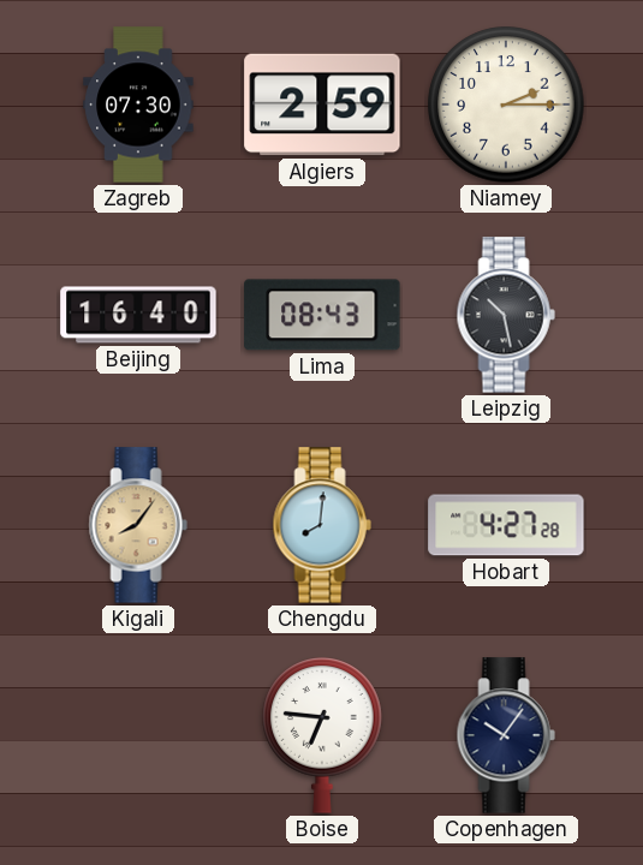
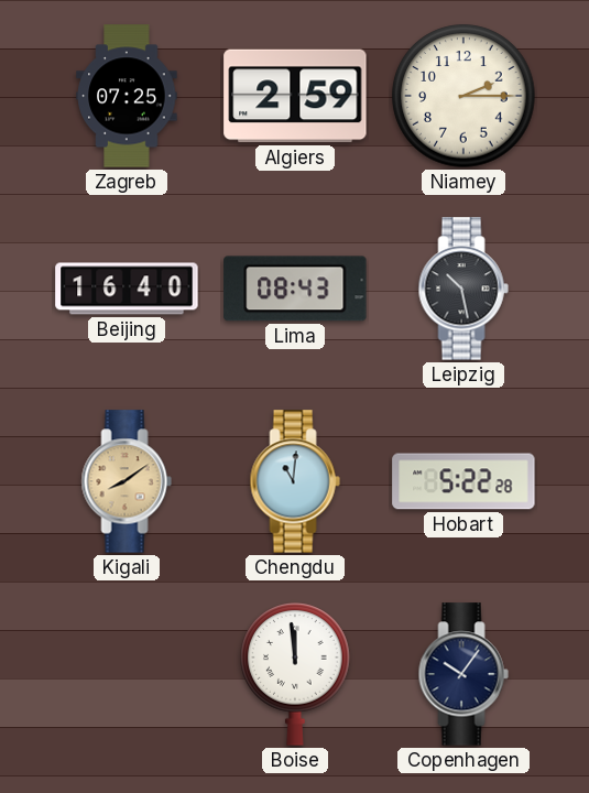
Zagreb: 07:30 -> 07:25 (127, 96)
Kigali: 8:06 -> 8:09 (127, 481)
Chengdu: 8:01 -> 11:01 (295, 481)
Hobart: 4:27 -> 5:22 (463, 481)
Boise: 6:46 -> 11:59 (295, 674)
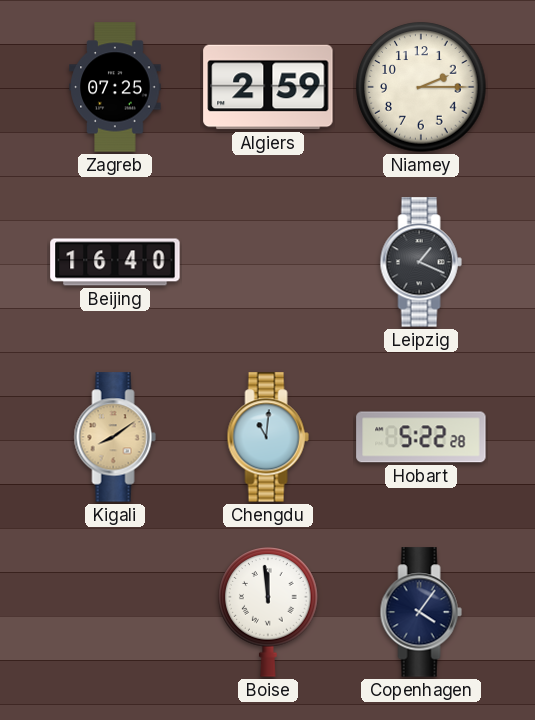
Lima: 08:43 -> none (295, 289)
Leipzig: 10:28 -> 1:19 (421, 262)
Copenhagen: 10:06 -> 4:06 (421, 612)
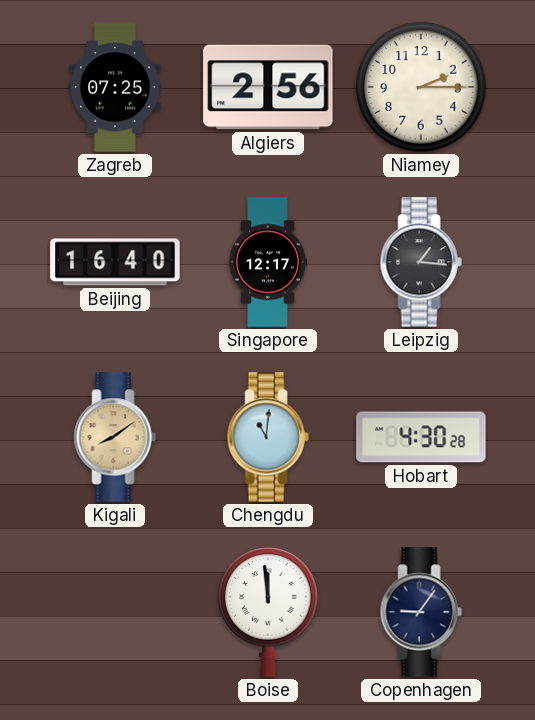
Algiers: 2:59 -> 2:56 (268, 87)
Singapore: none -> 12:17 (268, 262)
Leipzig: 1:19 -> 1:16 (421, 262)
Hobart: 5:22 -> 4:30 (421, 437)
Copenhagen: 4:06 -> 9:06 (421, 612)
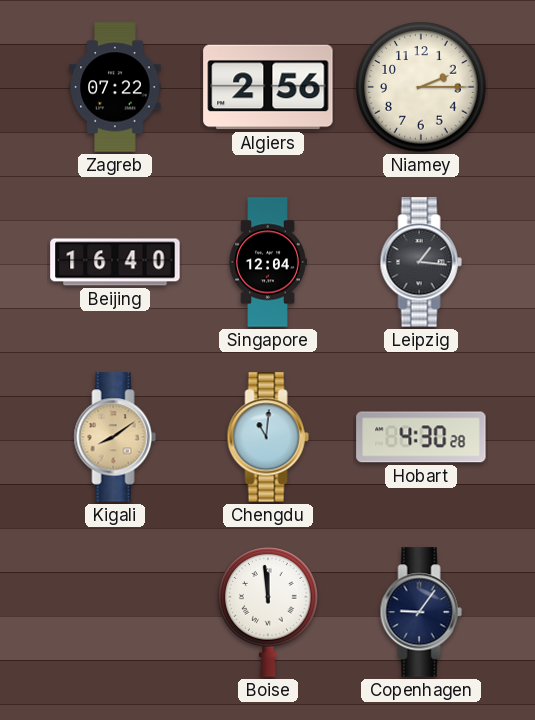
Zagreb: 07:25 -> 07:22 (115, 87)
Singapore: 12:17 -> 12:04 (268, 262)
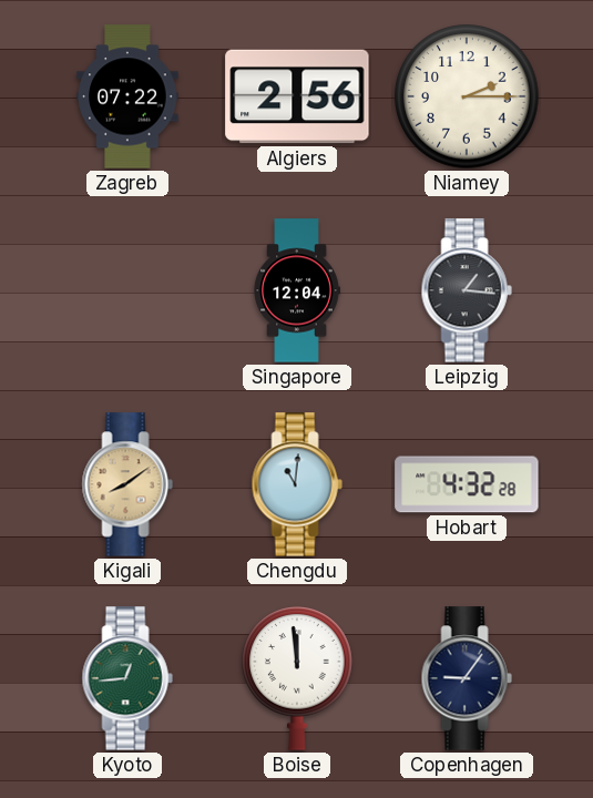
Beijing: 16:40 -> none (115, 262)
Hobart: 4:30 -> 4:32 (467, 484)
Kyoto: none -> 12:44 (127, 678)
